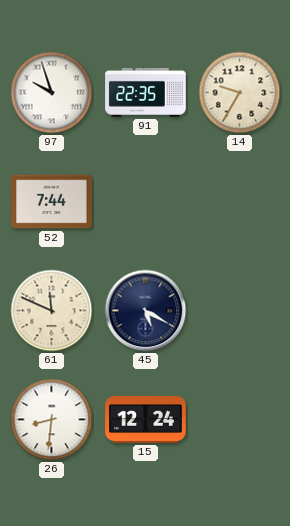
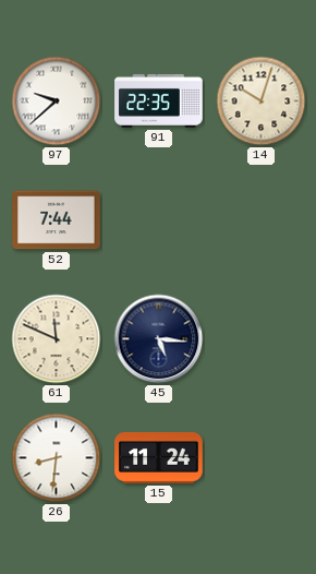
97: 9:57 -> 9:38 (57, 101)
14: 9:35 -> 10:03 (262, 101)
45: 5:20 -> 5:16 (159, 339)
15: 12:24 -> 11:24 (159, 457)
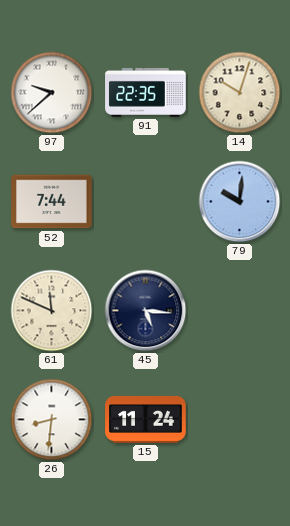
79: none -> 10:01 (240, 202)
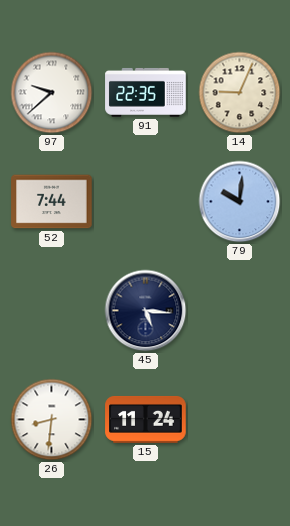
14: 10:03 -> 9:04 (240, 93)
61: 11:49 -> none (52, 311)
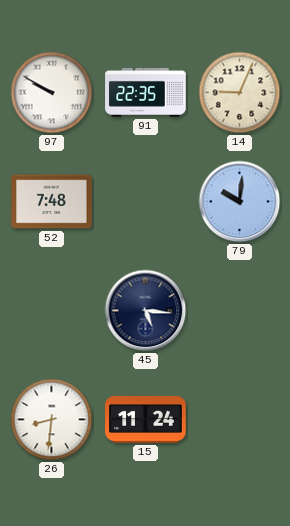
97: 9:38 -> 9:50 (52, 93)
52: 7:44 -> 7:48 (52, 202)
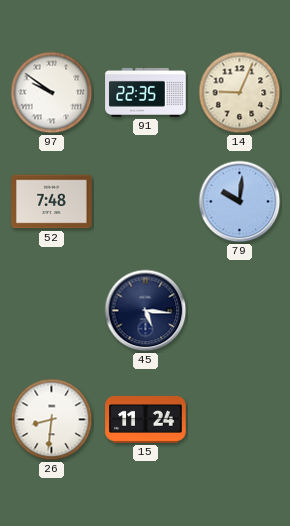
97: 9:50 -> 9:51 (52, 93)
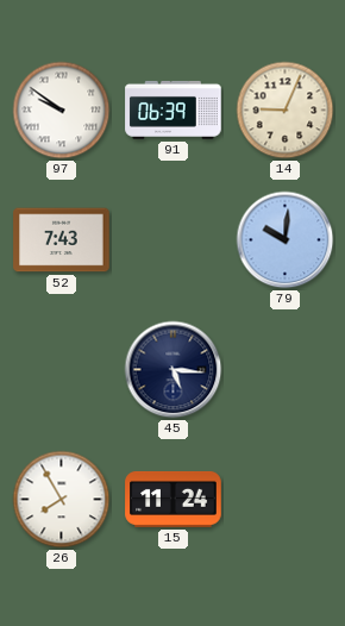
91: 22:35 -> 06:39 (174, 109)
52: 7:48 -> 7:43 (62, 240)
26: 8:31 -> 7:55 (62, 500)
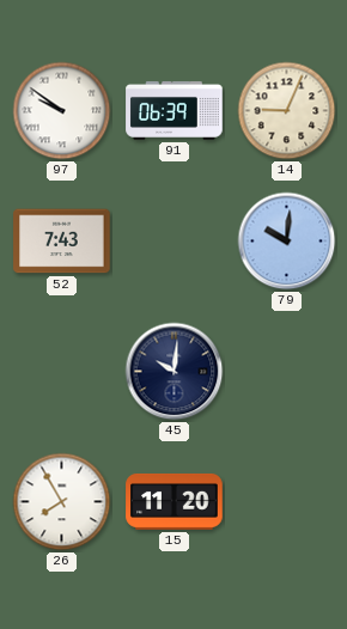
45: 5:16 -> 10:01 (175, 372)
15: 11:24 -> 11:20 (175, 501)
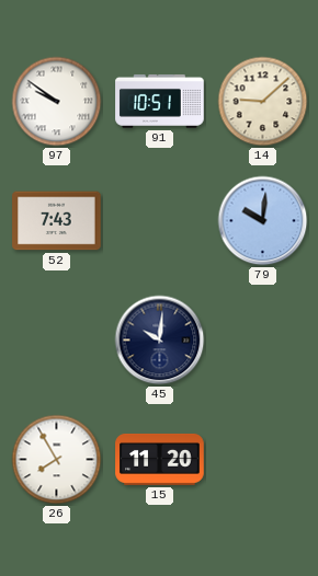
91: 06:39 -> 10:51 (160, 101)
14: 9:04 -> 9:08 (263, 102)
